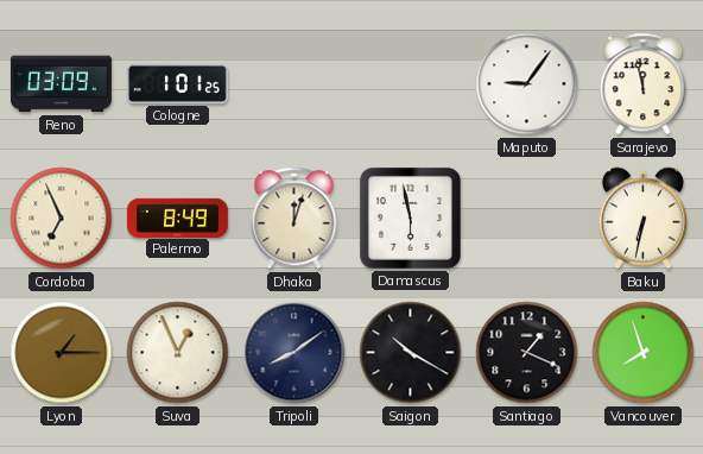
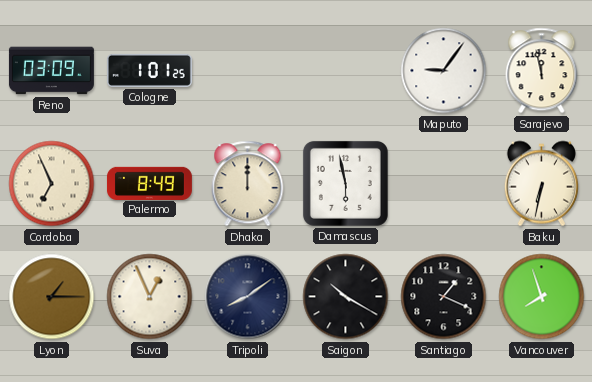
Dhaka: 12:03 -> 12:00 (248, 184)
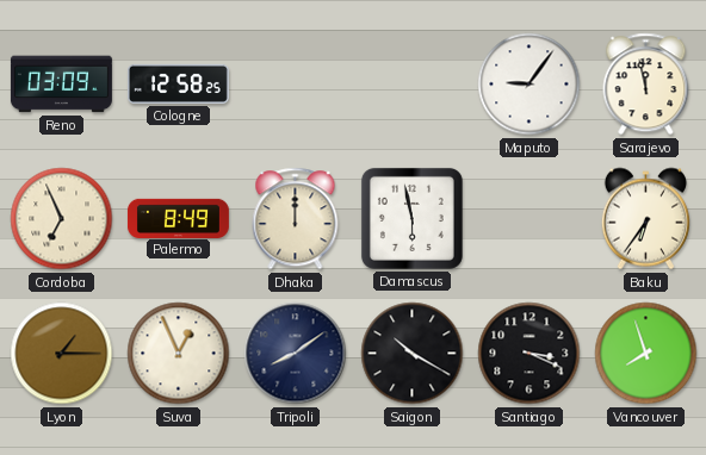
Cologne: 1:01 -> 12:58 (178, 83)
Baku: 6:32 -> 6:36 (645, 219)
Santiago: 1:19 -> 3:19 (529, 354)
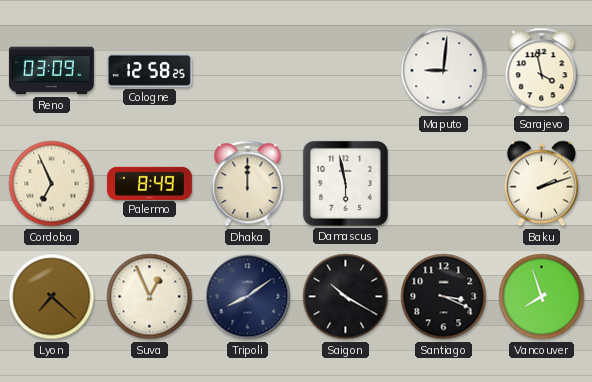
Maputo: 9:06 -> 9:01 (444, 71)
Sarajevo: 11:58 -> 3:58 (542, 71)
Baku: 6:36 -> 2:12 (541, 184)
Lyon: 1:15 -> 7:22 (52, 297)
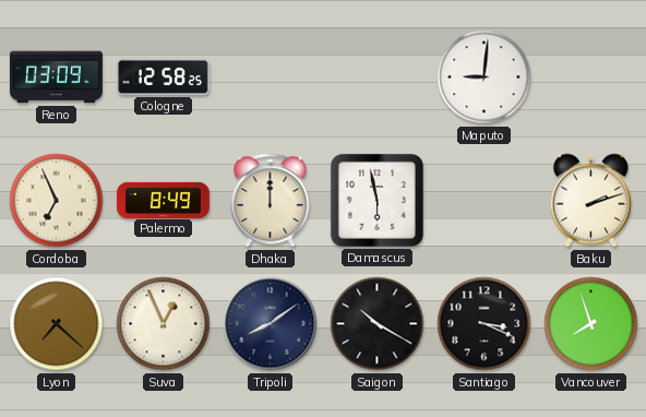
Sarajevo: 3:58 -> none (542, 71)
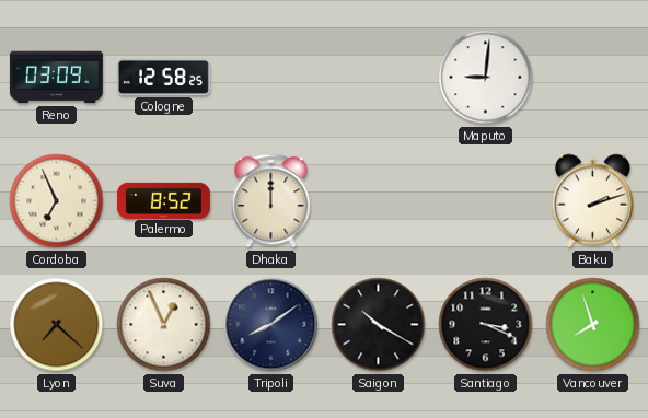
Palermo: 8:49 -> 8:52 (163, 200)
Damascus: 5:58 -> none (376, 200)
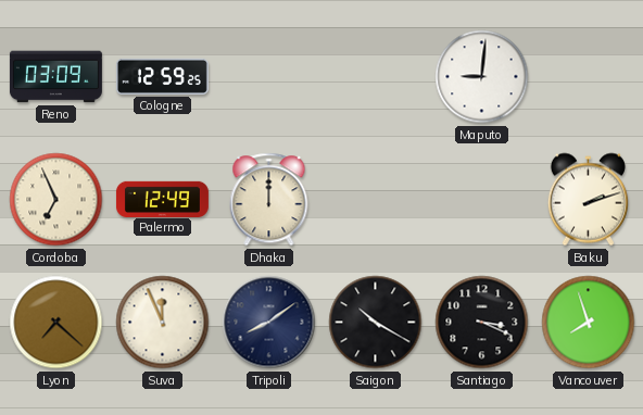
Cologne: 12:58 -> 12:59 (162, 76)
Palermo: 8:52 -> 12:49 (162, 199)
Suva: 12:56 -> 11:56 (163, 323)
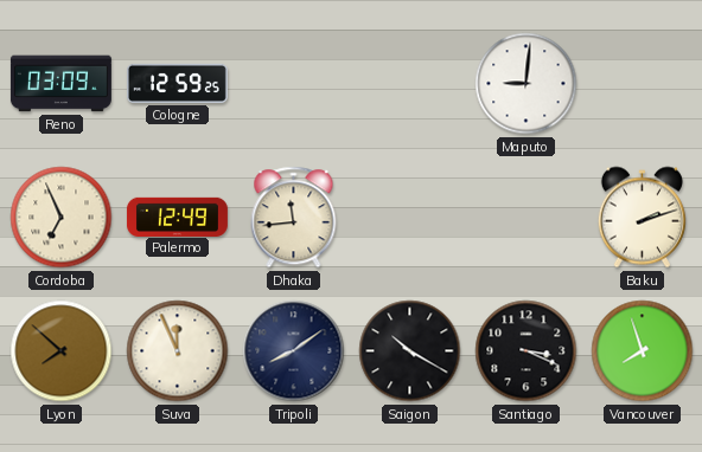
Dhaka: 12:00 -> 11:44 (294, 218)
Lyon: 7:22 -> 7:52 (62, 351)
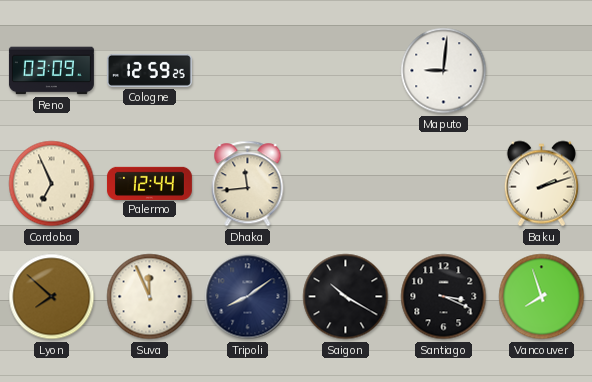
Palermo: 12:49 -> 12:44 (149, 183)
